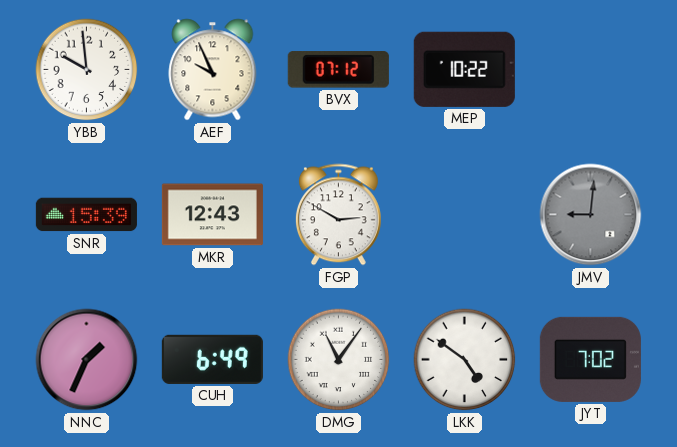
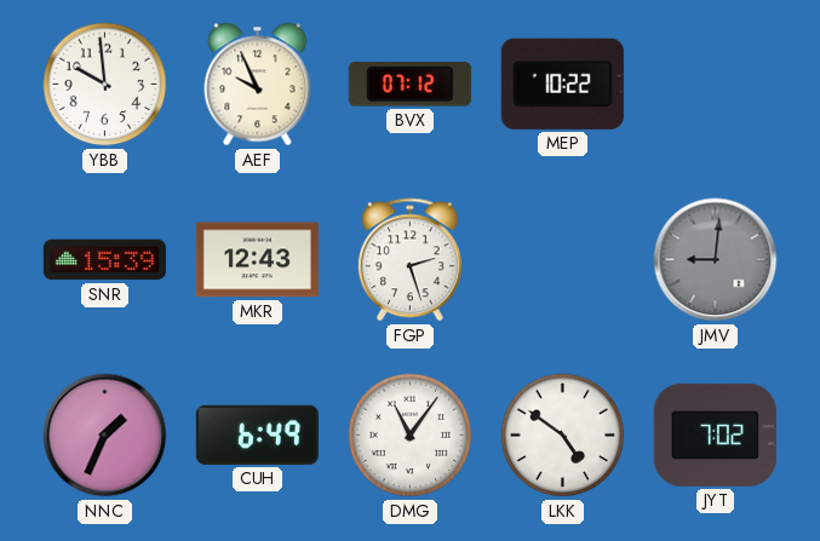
FGP: 2:50 -> 2:27 (409, 260)
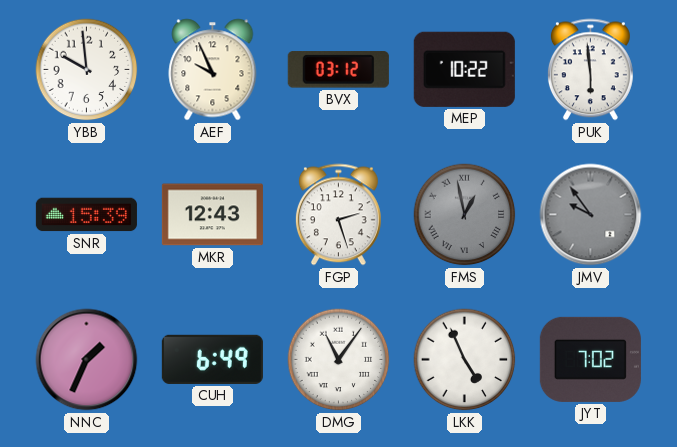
BVX: 07:12 -> 03:12 (338, 70)
PUK: none -> 5:59 (590, 70)
FMS: none -> 12:58 (465, 215)
JMV: 9:01 -> 9:54 (591, 215)
LKK: 4:51 -> 4:56 (465, 360)
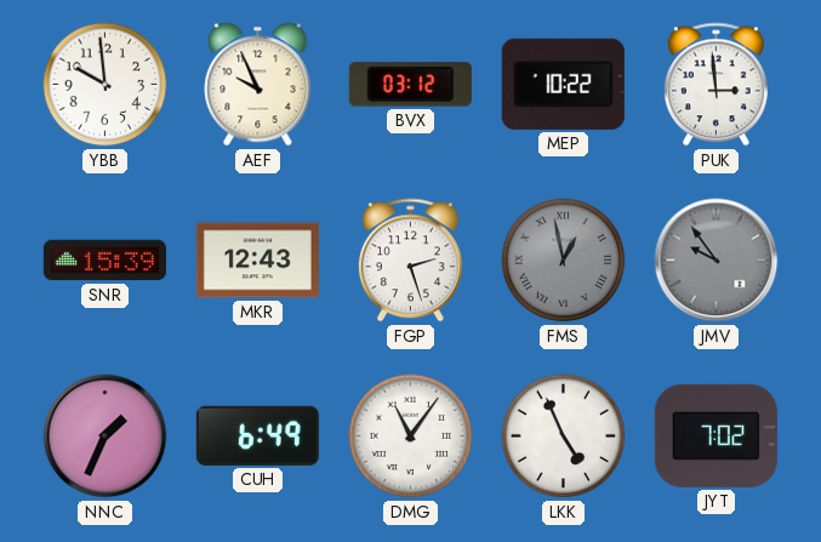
PUK: 5:59 -> 2:59 (715, 85)
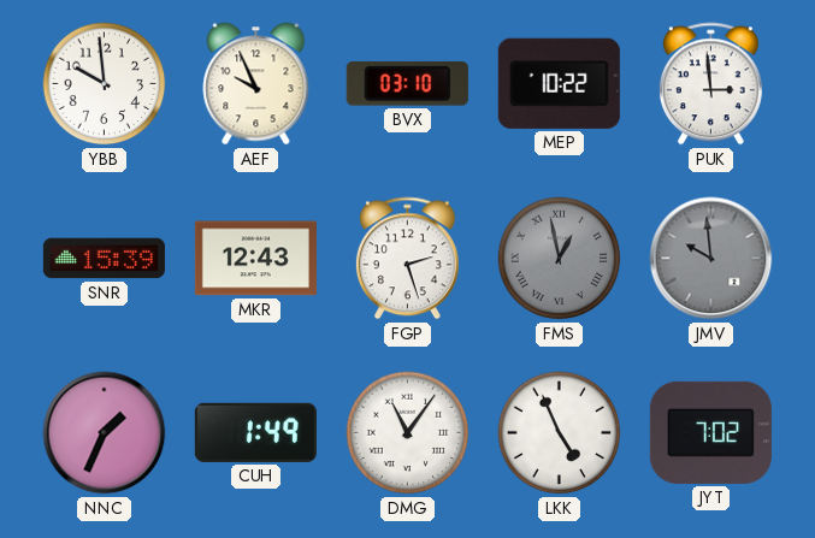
BVX: 03:12 -> 03:10 (407, 84)
JMV: 9:54 -> 9:59 (711, 259)
CUH: 6:49 -> 1:49 (255, 432)
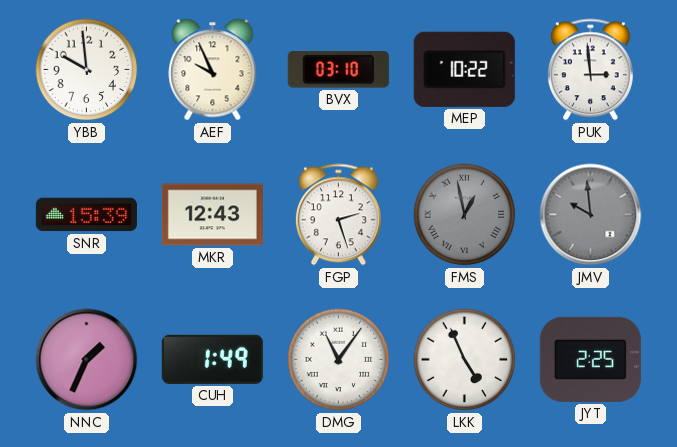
JYT: 7:02 -> 2:25 (590, 359)
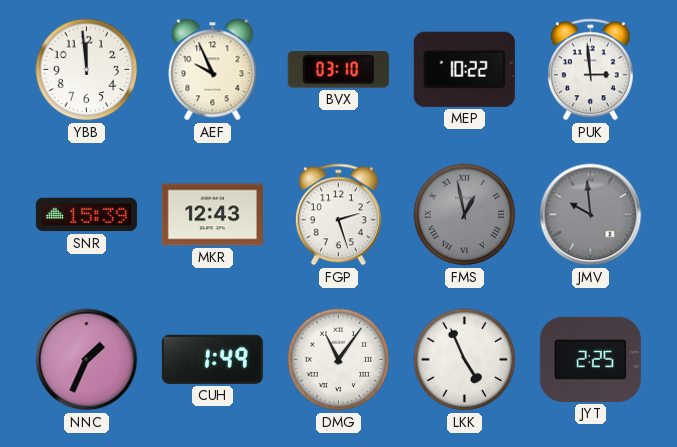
YBB: 9:59 -> 11:59 (87, 70)
